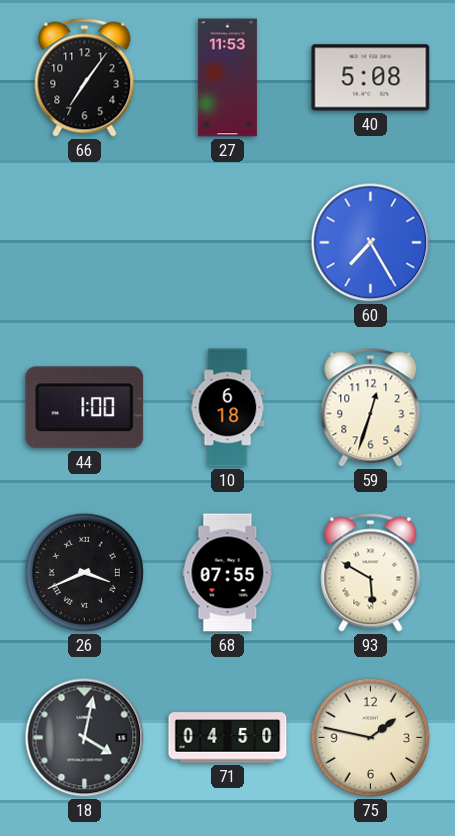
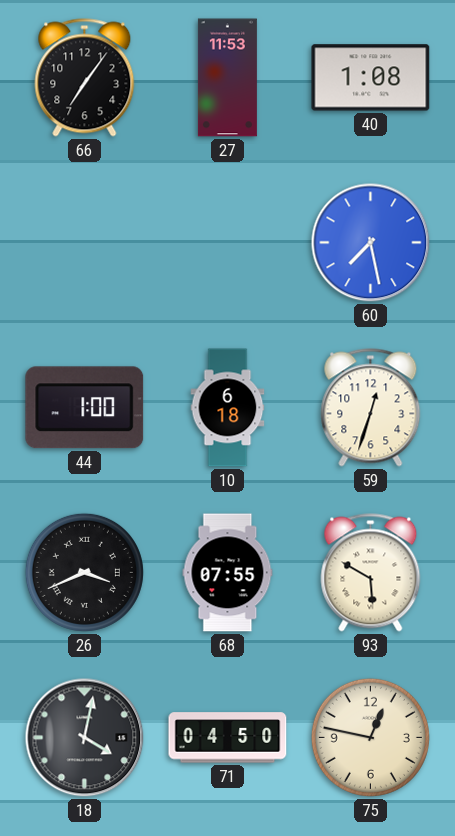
40: 5:08 -> 1:08 (371, 78)
60: 7:25 -> 7:28 (371, 243)
75: 1:47 -> 12:47 (370, 737)
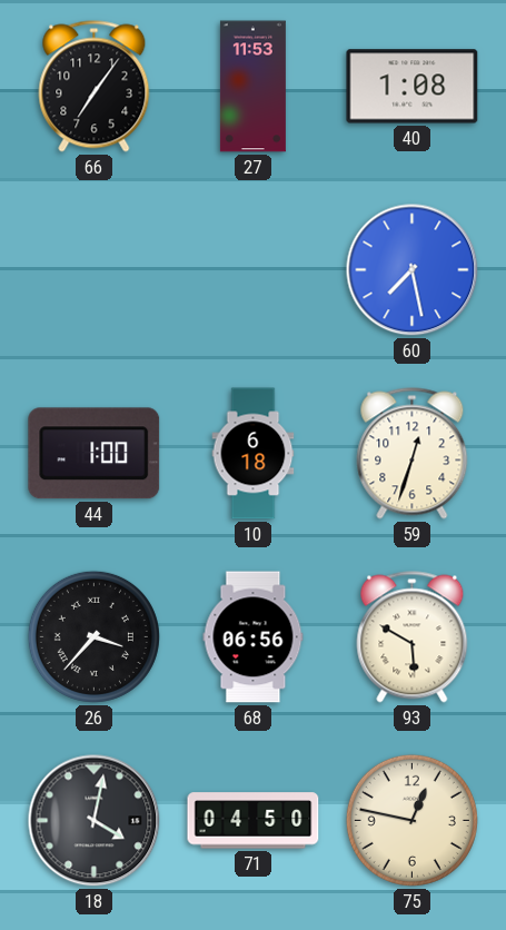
26: 3:41 -> 3:37 (93, 636)
68: 07:55 -> 06:56 (254, 637)
